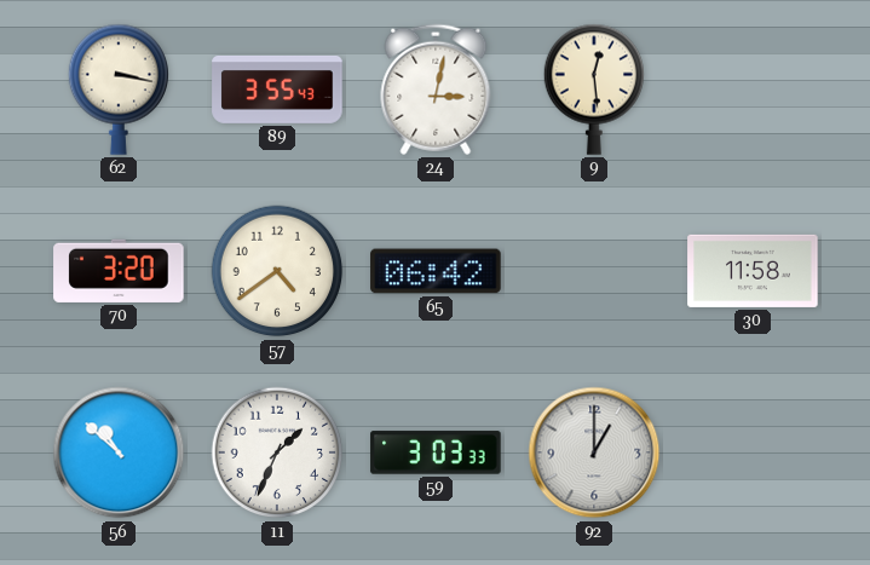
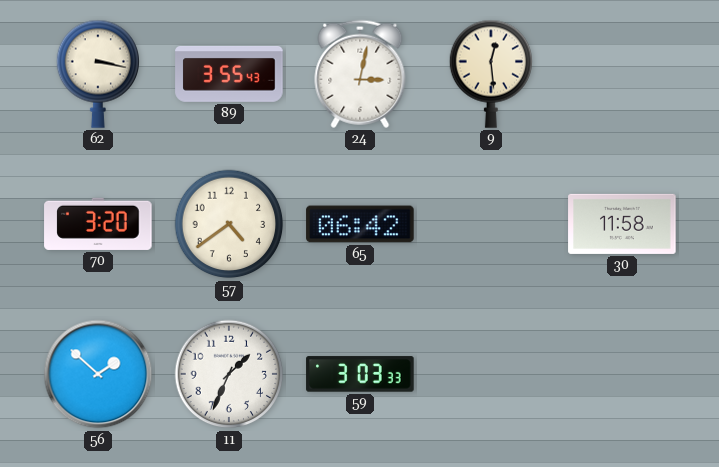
56: 10:52 -> 1:52 (98, 374)
92: 1:00 -> none (594, 452)
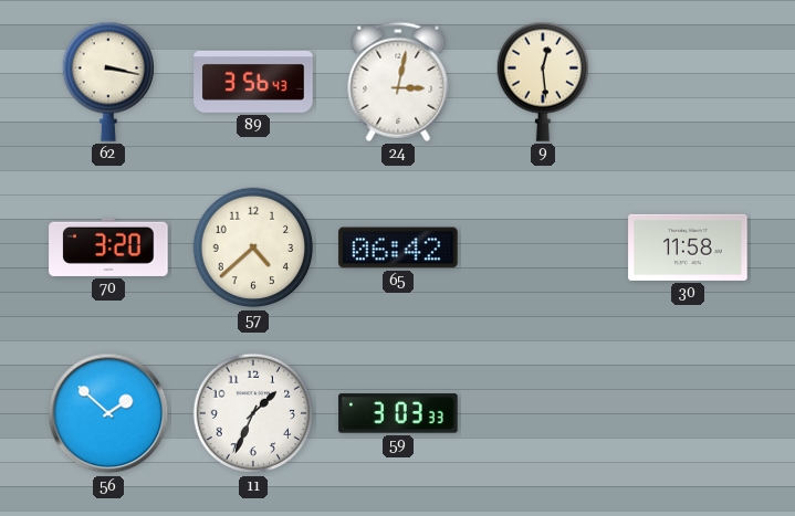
89: 3:55 -> 3:56 (253, 83)
57: 4:39 -> 4:38 (253, 248)
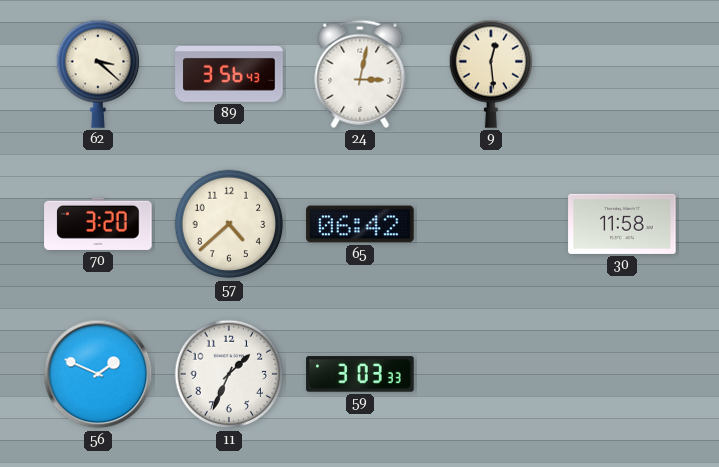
62: 3:17 -> 3:22 (97, 74)
56: 1:52 -> 1:49 (98, 374)
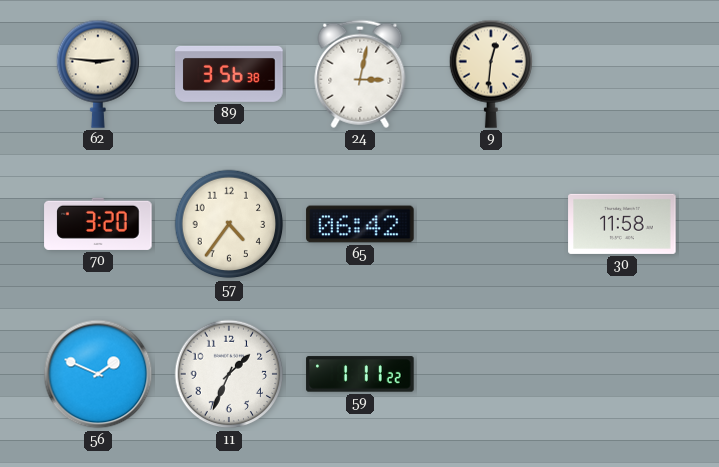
62: 3:22 -> 2:46 (97, 74)
89: 3:56:43 -> 3:56:38 (229, 75)
9: 12:29 -> 12:31 (490, 74)
57: 4:38 -> 4:36 (229, 224)
59: 3:03 -> 1:11 (360, 374)
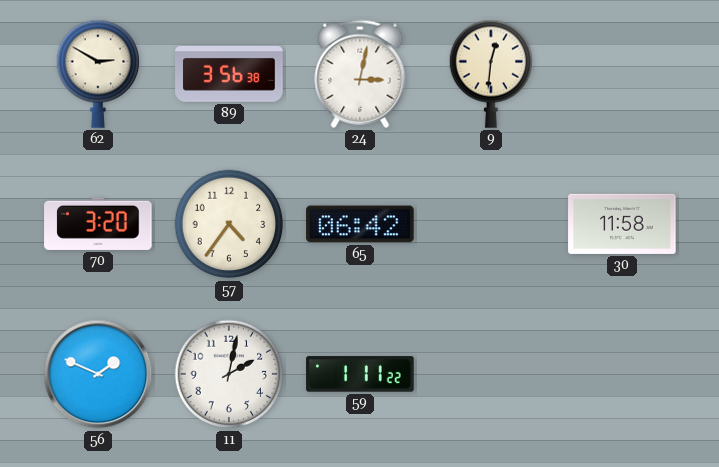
62: 2:46 -> 2:50 (97, 74)
11: 1:34 -> 2:02 (229, 374)
